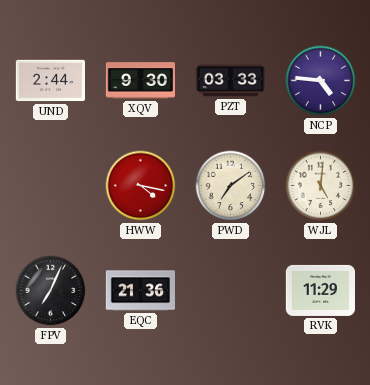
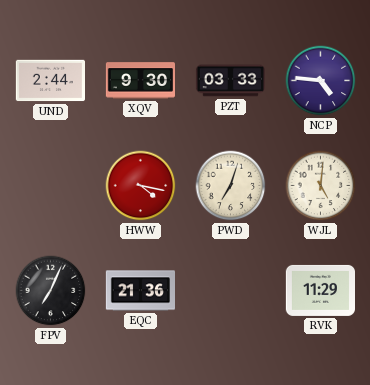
PWD: 7:09 -> 7:03 (231, 186)
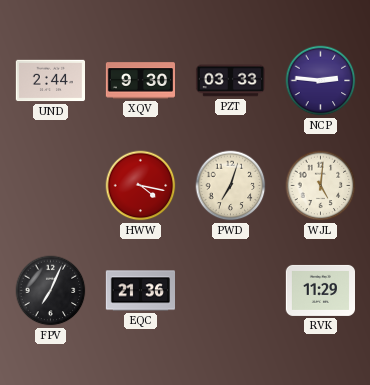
NCP: 4:46 -> 2:46 (321, 81)
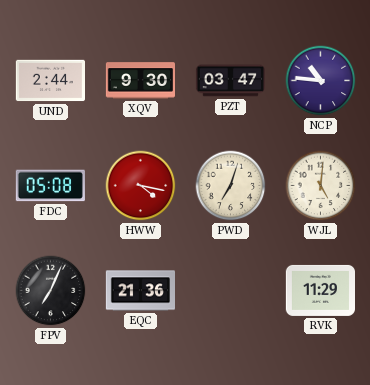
PZT: 03:33 -> 03:47 (230, 81)
NCP: 2:46 -> 10:46 (321, 81)
FDC: none -> 05:08 (50, 186)
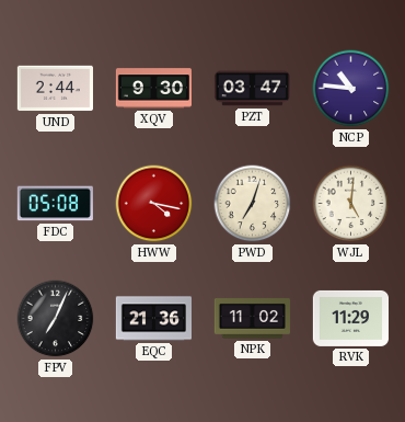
NPK: none -> 11:02 (252, 319)
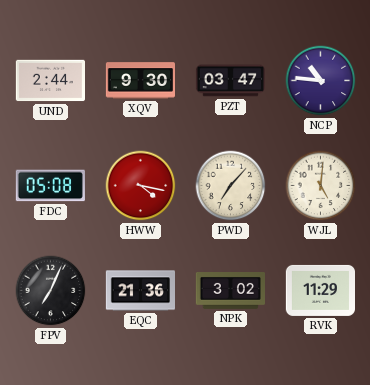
PWD: 7:03 -> 7:07 (231, 186)
NPK: 11:02 -> 3:02 (230, 291)
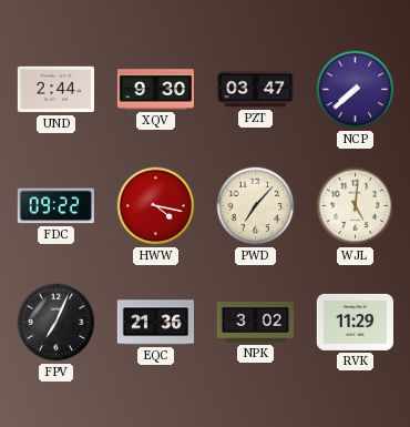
NCP: 10:46 -> 7:38 (356, 90)
FDC: 05:08 -> 09:22 (55, 206)
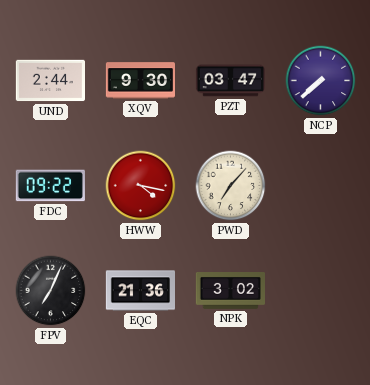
WJL: 5:01 -> none (356, 206)
RVK: 11:29 -> none (355, 322)
